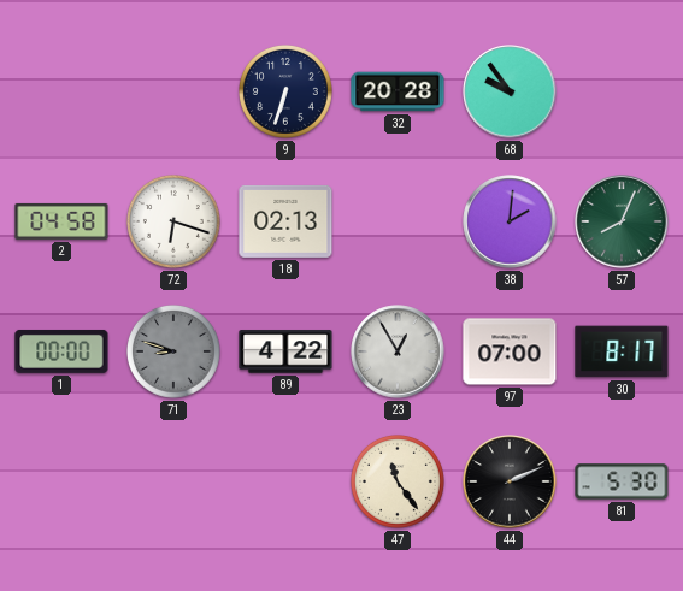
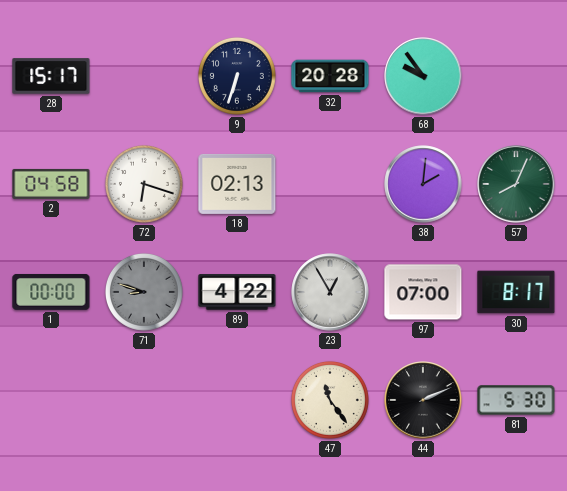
28: none -> 15:17 (51, 76)
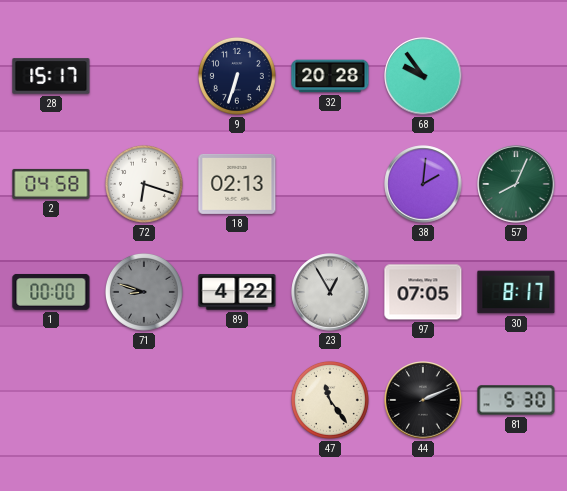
97: 07:00 -> 07:05 (423, 292)
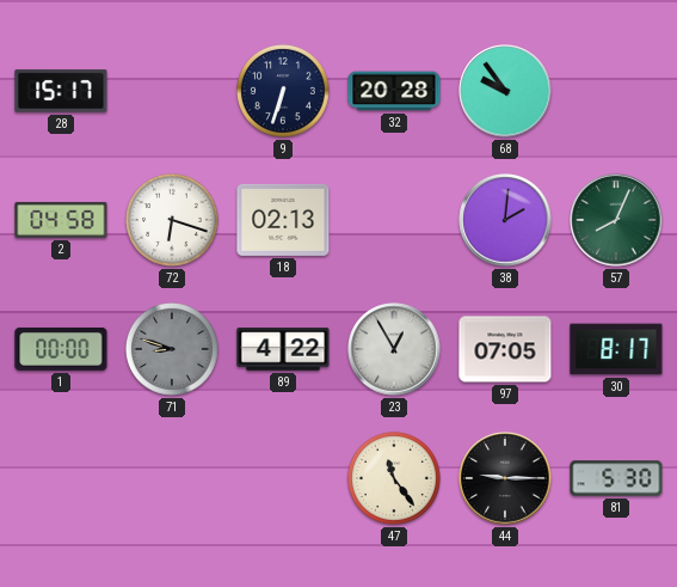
44: 2:11 -> 9:15 (505, 478)
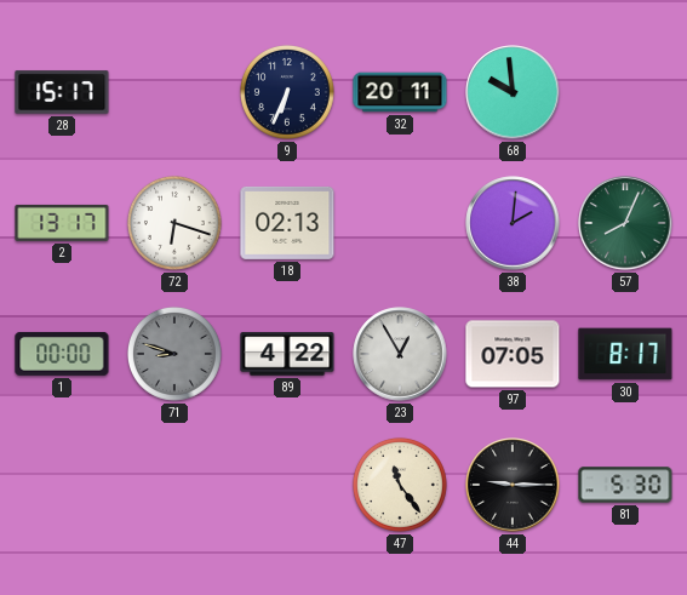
9: 6:33 -> 6:34 (287, 92)
32: 20:28 -> 20:11 (400, 92)
68: 9:54 -> 9:59 (513, 92)
2: 04:58 -> 13:17 (62, 223)
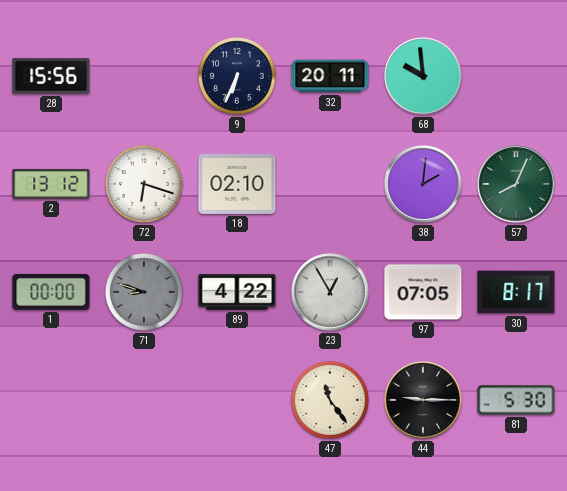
28: 15:17 -> 15:56 (51, 76)
2: 13:17 -> 13:12 (51, 184)
18: 02:13 -> 02:10 (237, 184)
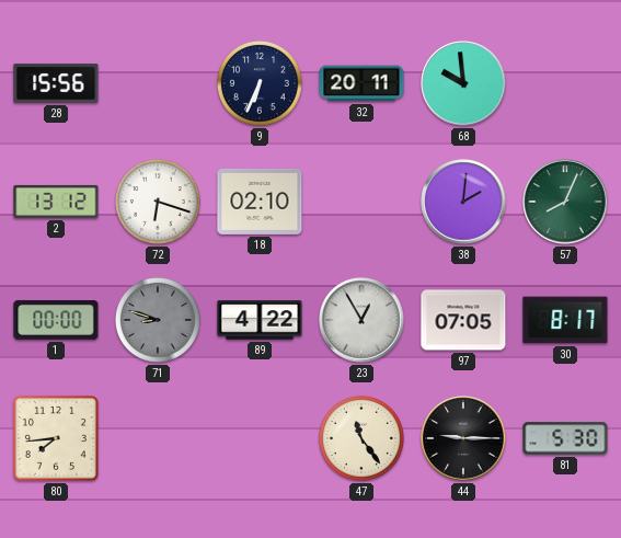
80: none -> 7:44 (56, 438)
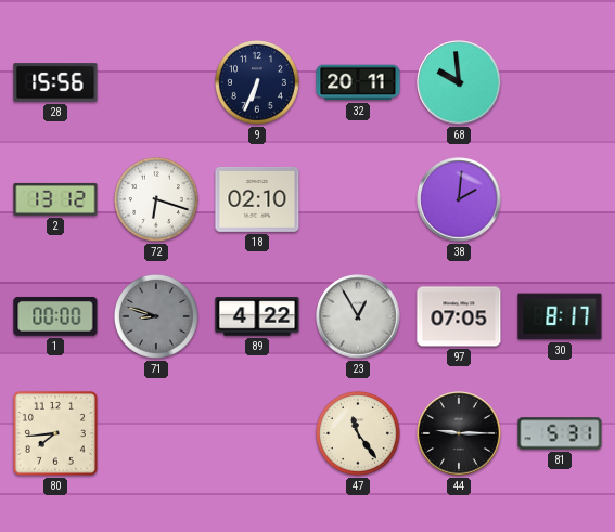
57: 8:04 -> none (565, 202)
81: 5:30 -> 5:31 (560, 433)
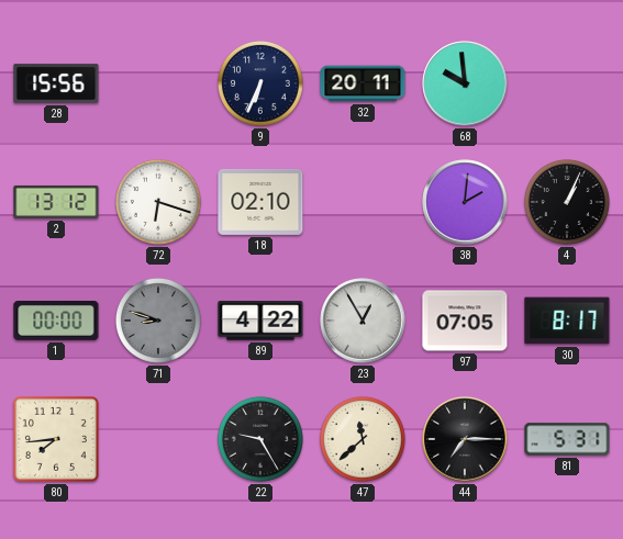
4: none -> 1:04 (567, 202)
22: none -> 9:25 (260, 439)
47: 11:24 -> 11:38 (363, 439)
44: 9:15 -> 7:15 (465, 439)
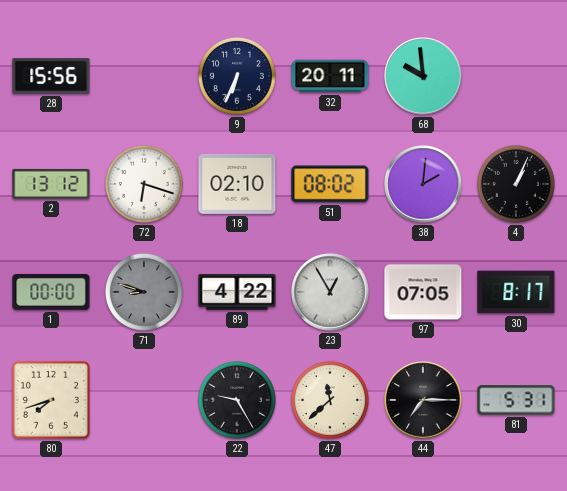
51: none -> 08:02 (330, 184)
80: 7:44 -> 7:42 (51, 400)
